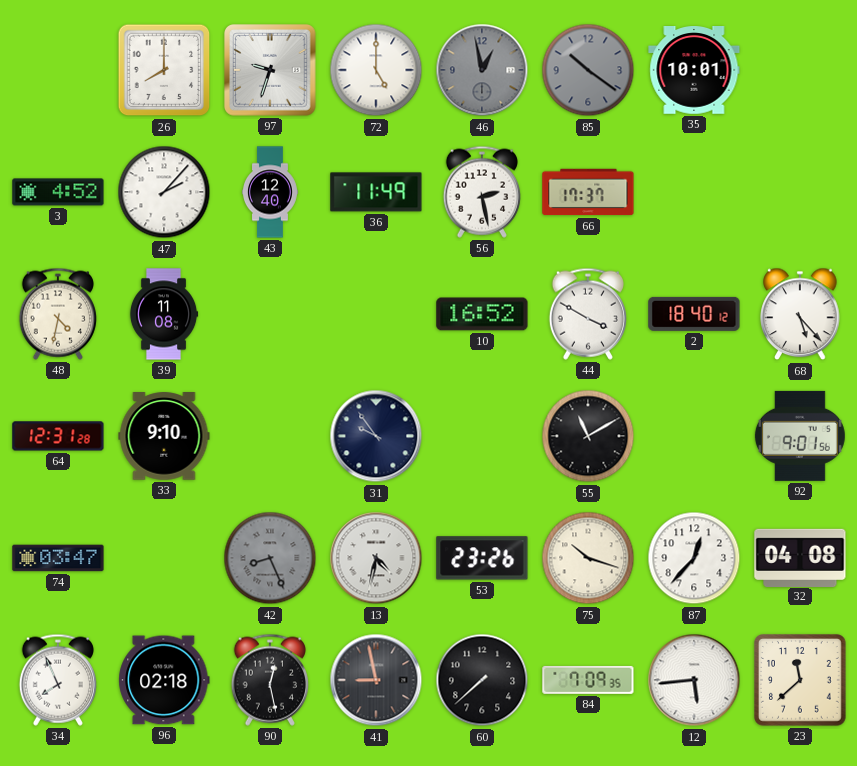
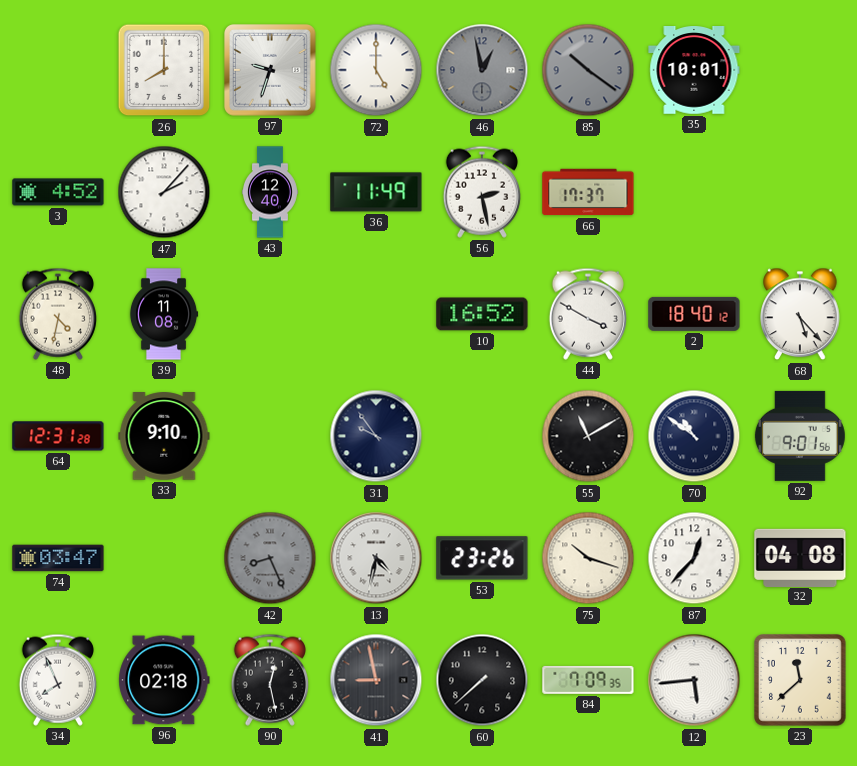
70: none -> 10:51 (694, 436)
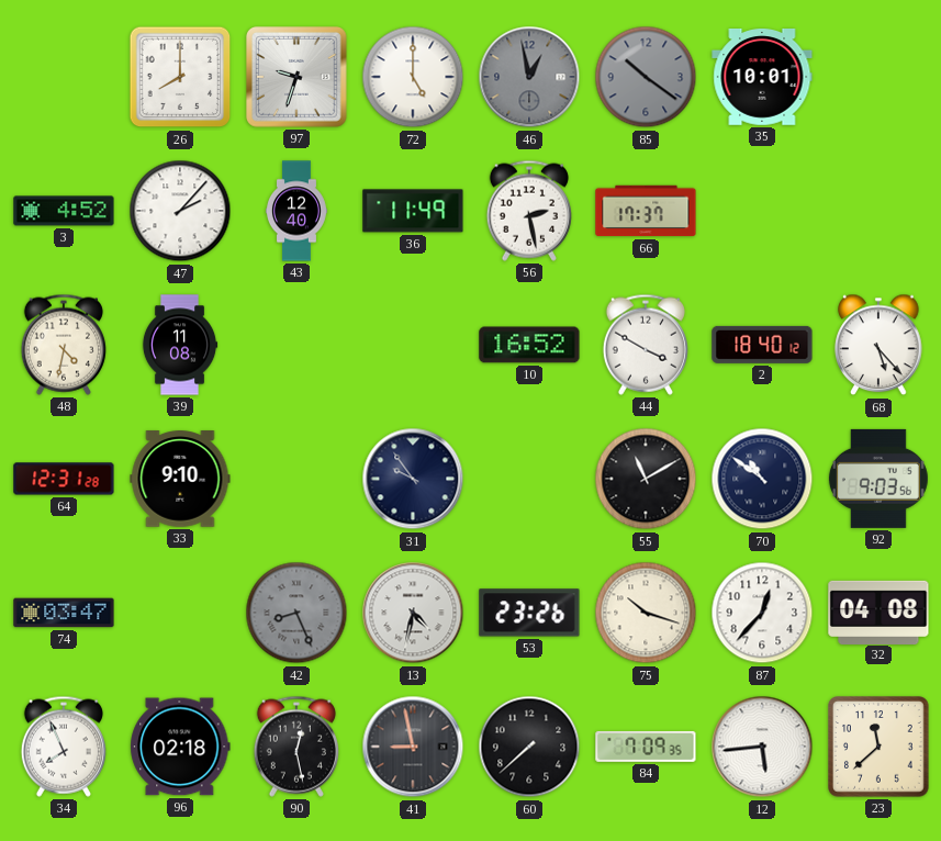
92: 9:01 -> 9:03 (878, 479)
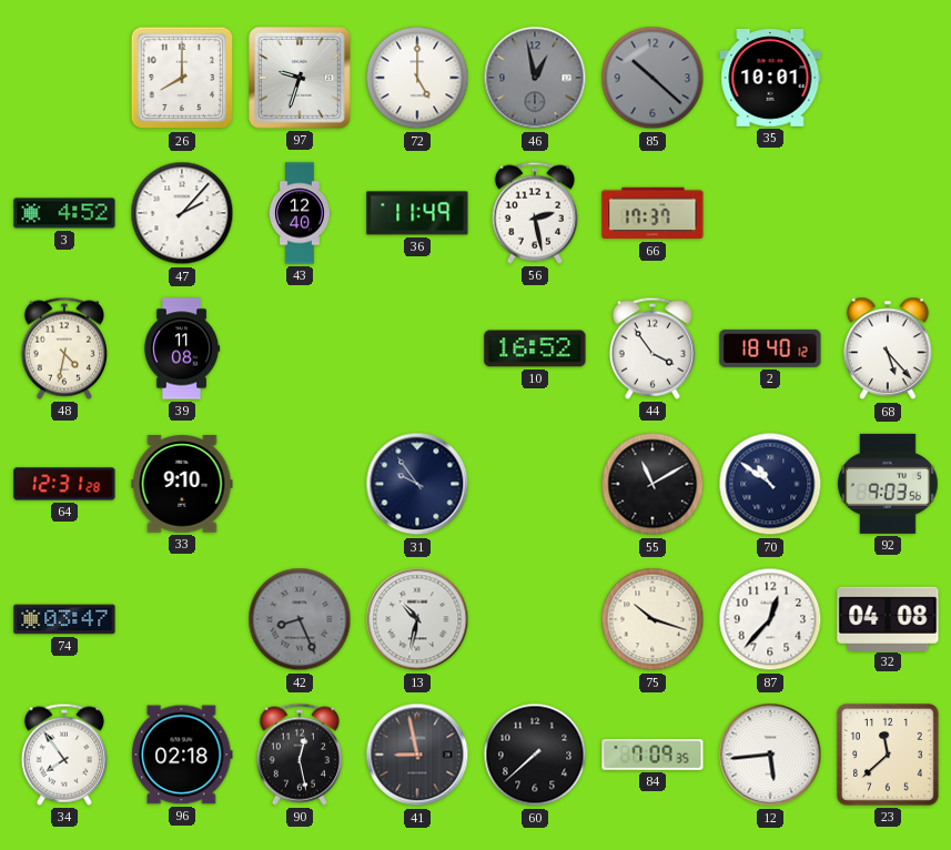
85: 10:21 -> 10:22 (652, 78)
44: 3:50 -> 3:54 (652, 348)
13: 4:32 -> 10:32 (417, 619)
53: 23:26 -> none (529, 613)
34: 7:56 -> 7:54 (64, 755)
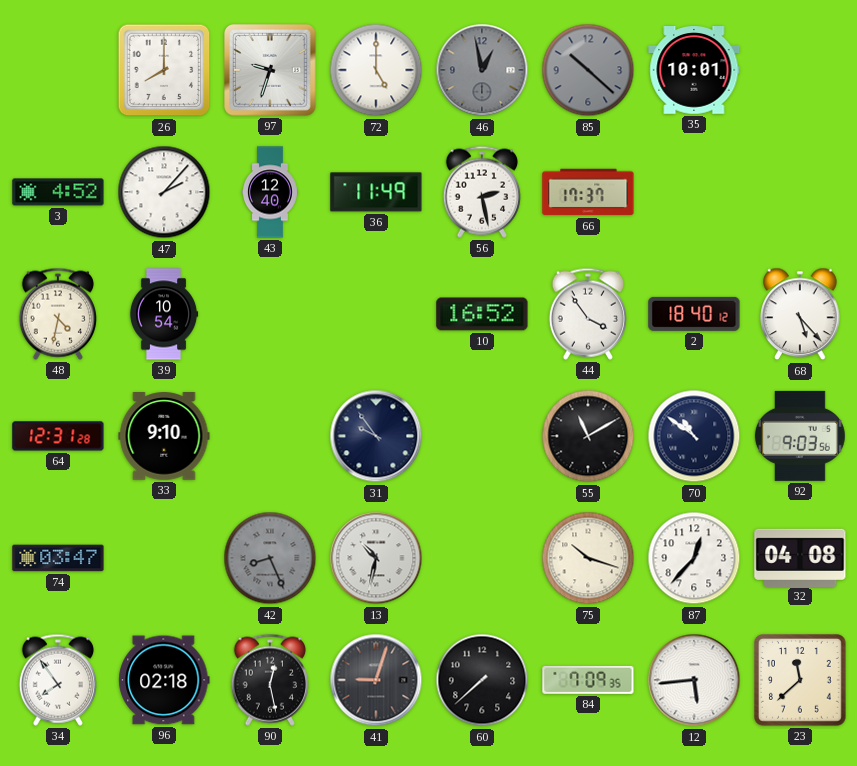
39: 11:08 -> 10:54 (164, 314)
41: 8:58 -> 9:03 (376, 680)
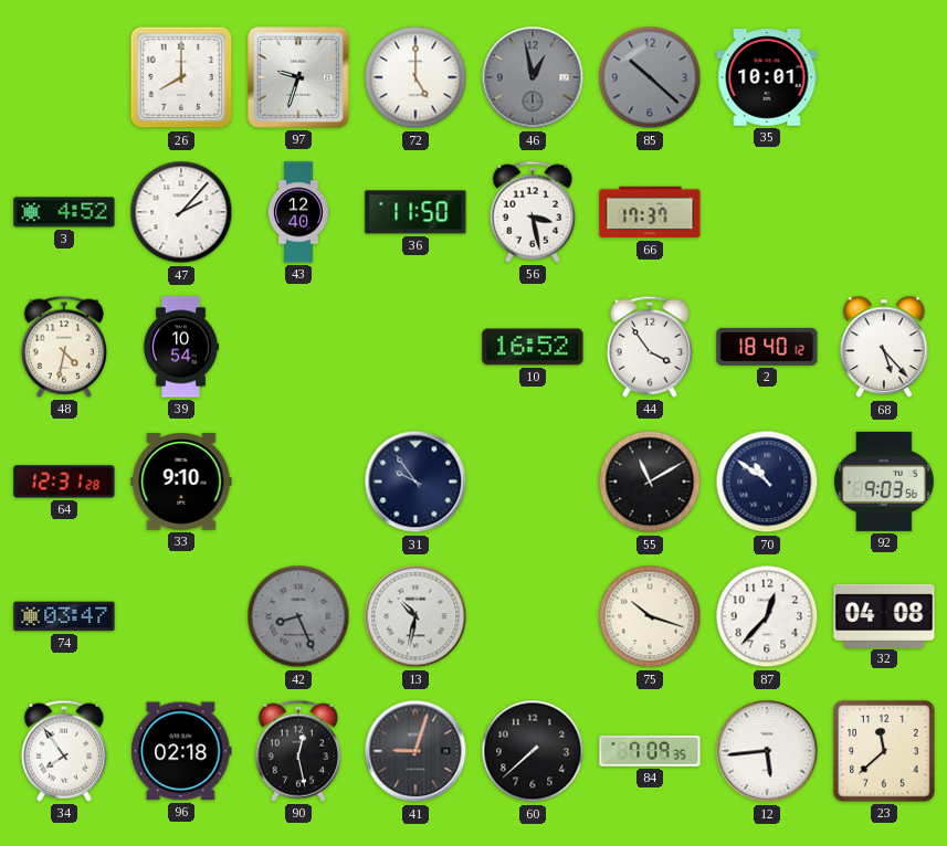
36: 11:49 -> 11:50 (415, 212)
56: 2:28 -> 3:28 (533, 212)
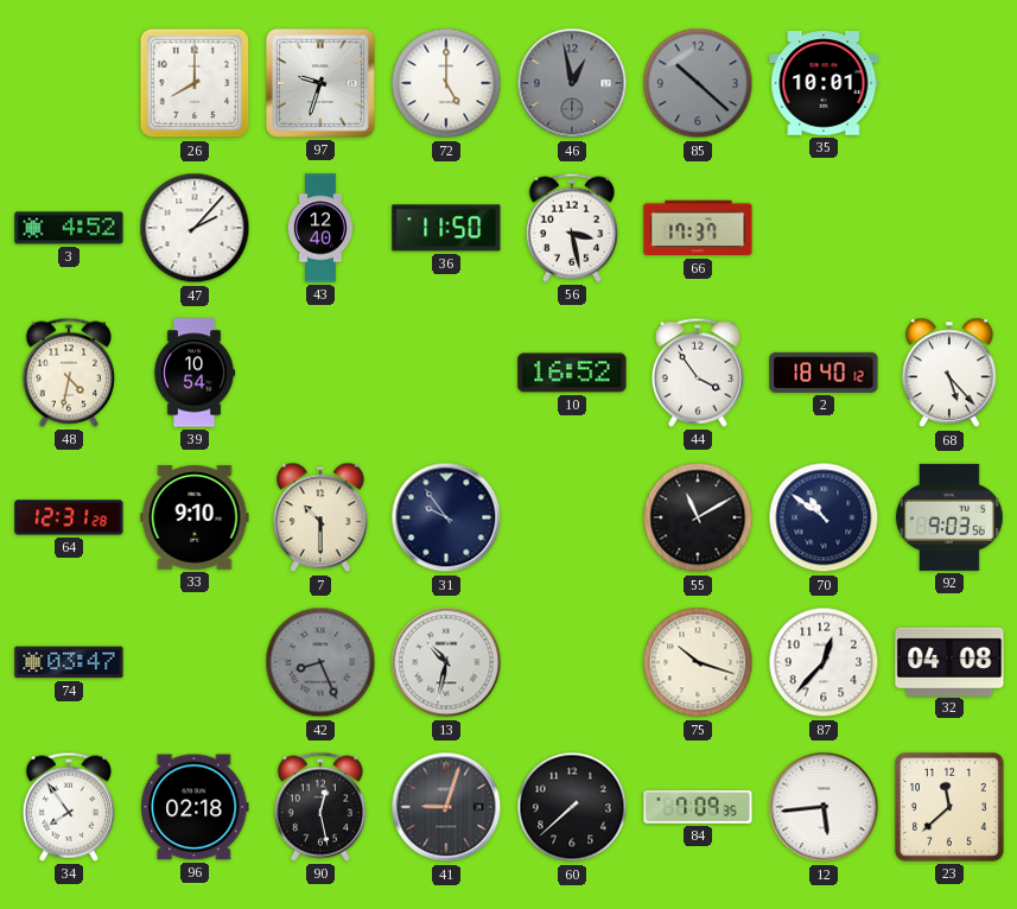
7: none -> 10:30 (320, 517)
